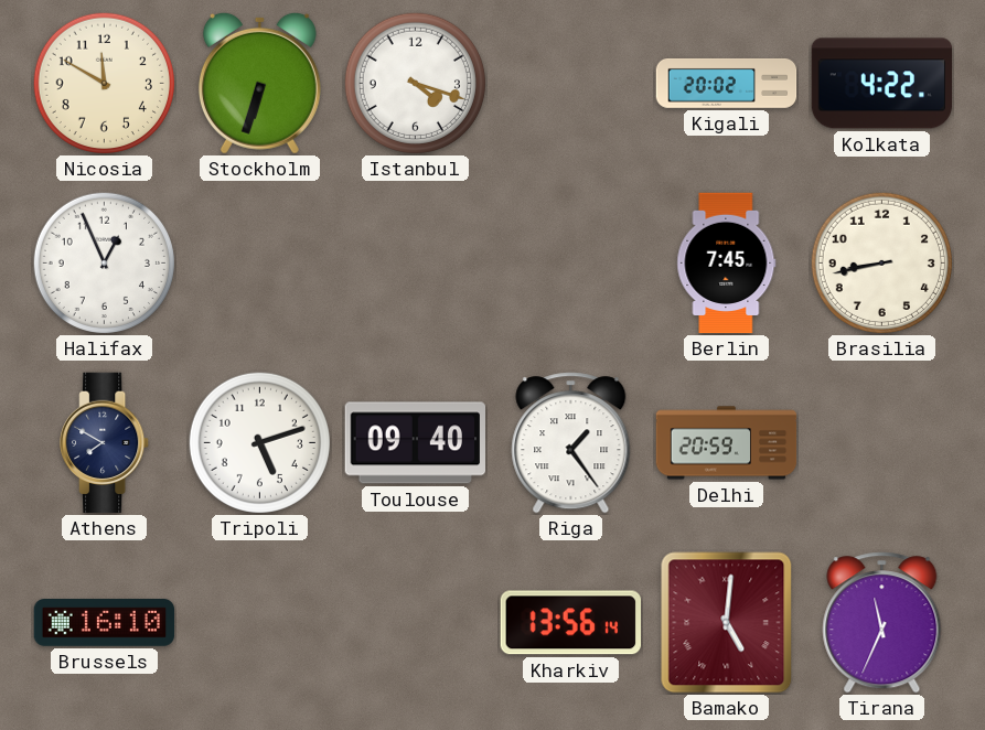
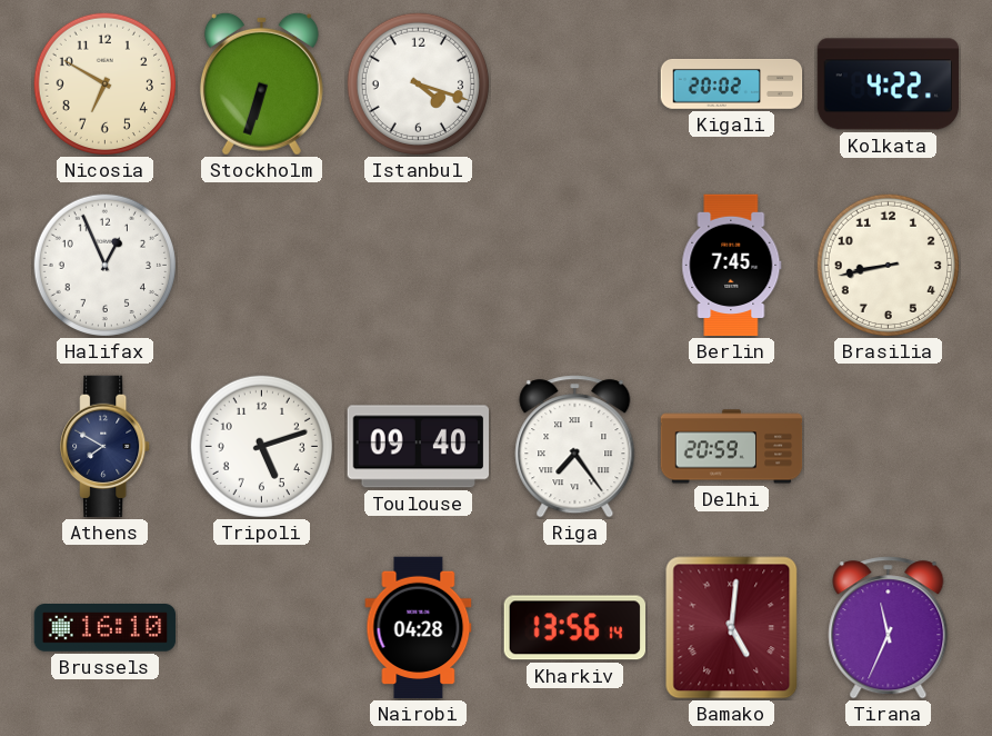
Nicosia: 11:50 -> 6:50 (104, 83)
Riga: 1:24 -> 7:24 (575, 447)
Nairobi: none -> 04:28 (419, 628)
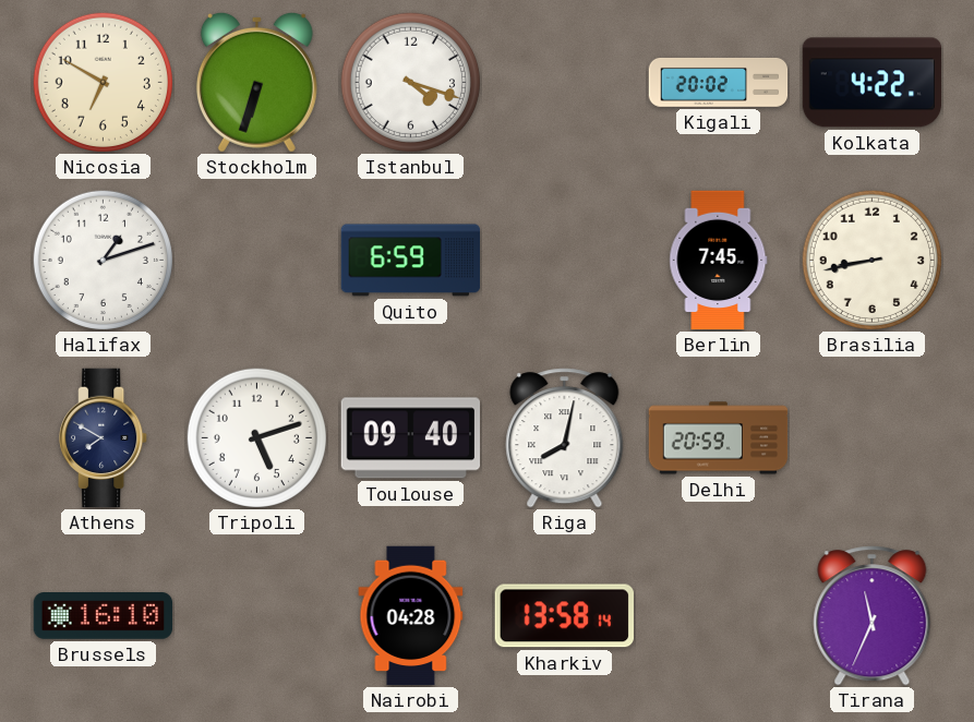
Halifax: 12:56 -> 1:12 (103, 260)
Quito: none -> 6:59 (411, 261)
Riga: 7:24 -> 8:02 (565, 438)
Kharkiv: 13:56 -> 13:58 (564, 616)
Bamako: 5:01 -> none (732, 628)
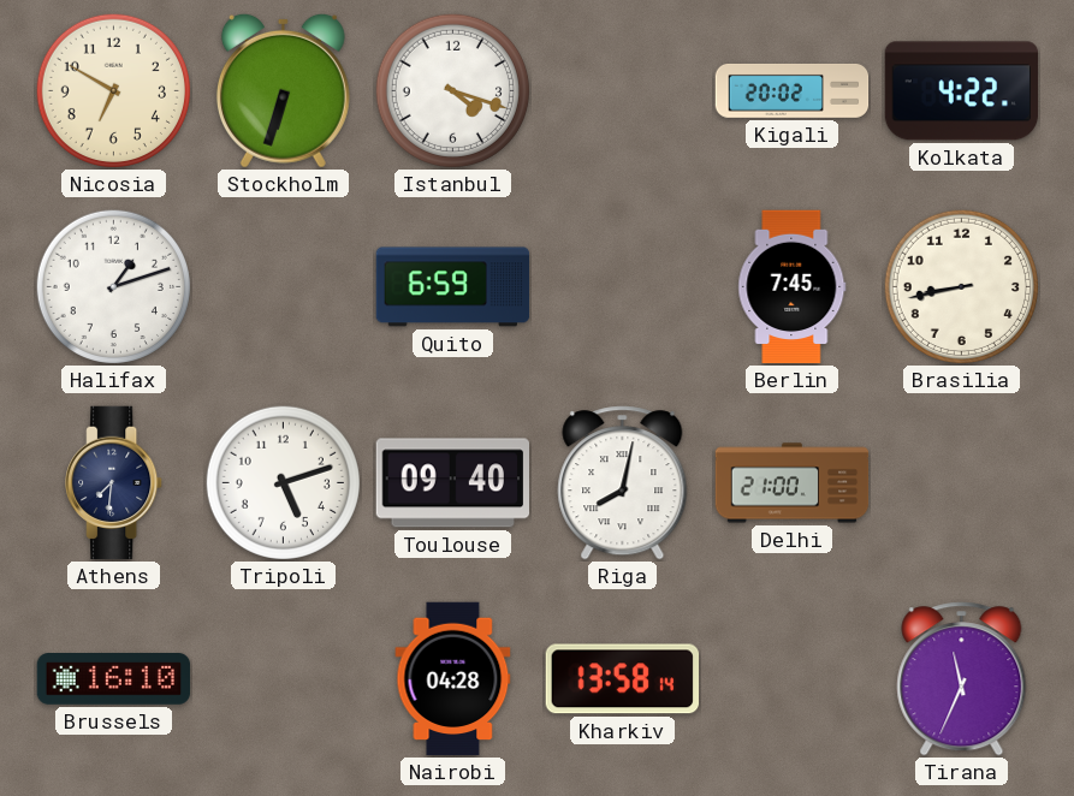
Athens: 7:50 -> 7:31 (114, 483)
Delhi: 20:59 -> 21:00 (793, 483)
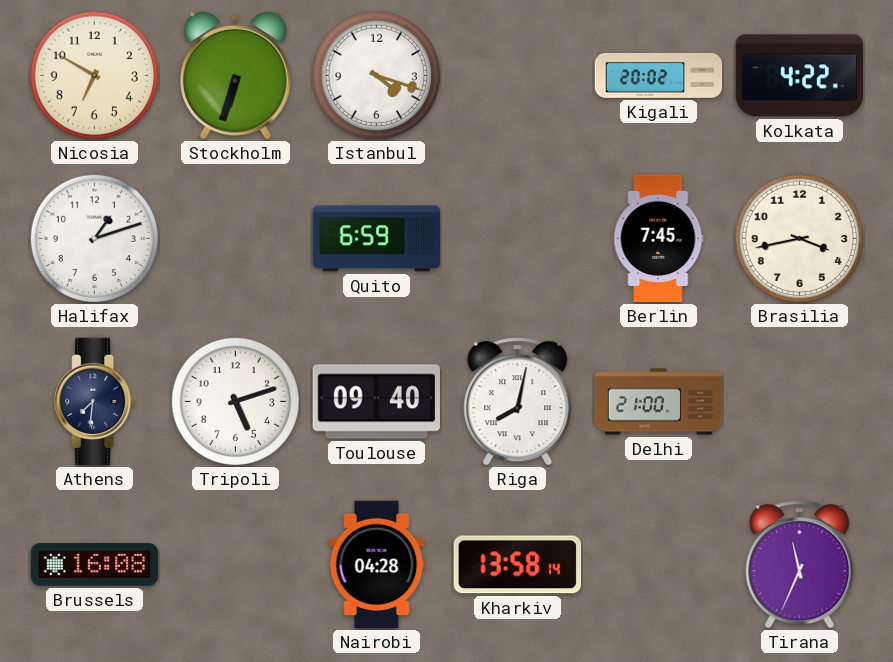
Brasilia: 8:43 -> 3:43 (799, 238)
Brussels: 16:10 -> 16:08 (95, 565)
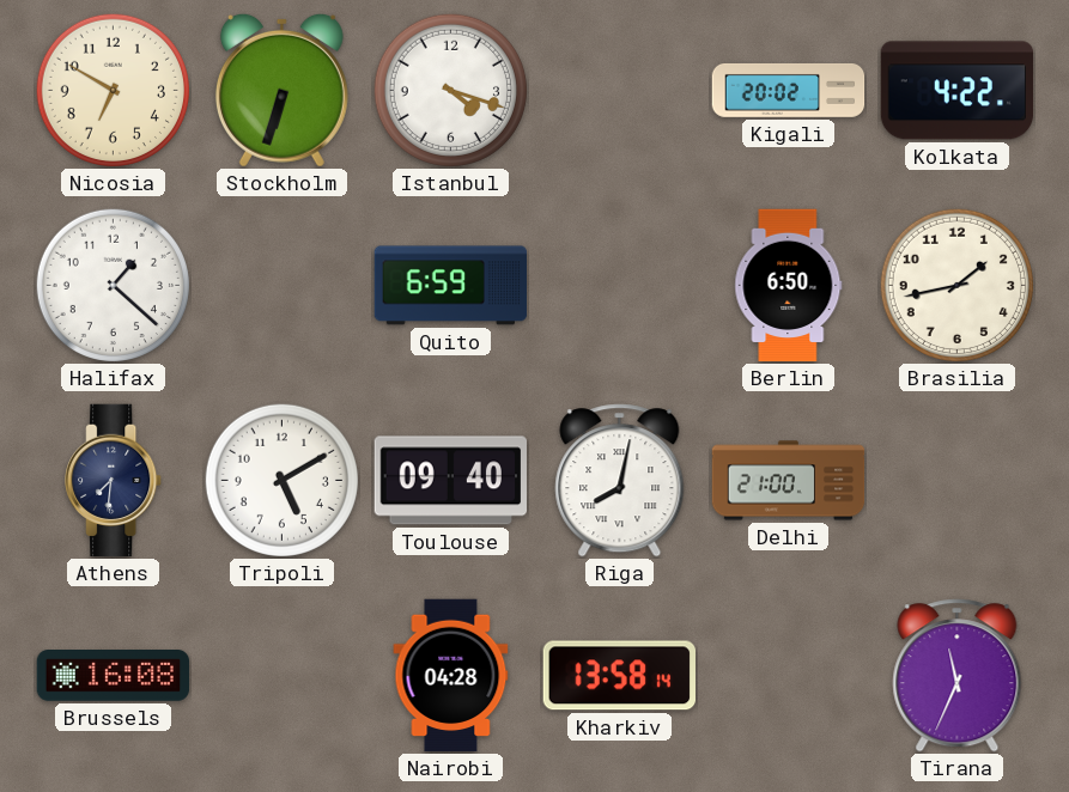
Halifax: 1:12 -> 1:22 (113, 285)
Berlin: 7:45 -> 6:50 (789, 286)
Brasilia: 3:43 -> 1:43 (956, 285)
Tripoli: 5:12 -> 5:10 (281, 480)
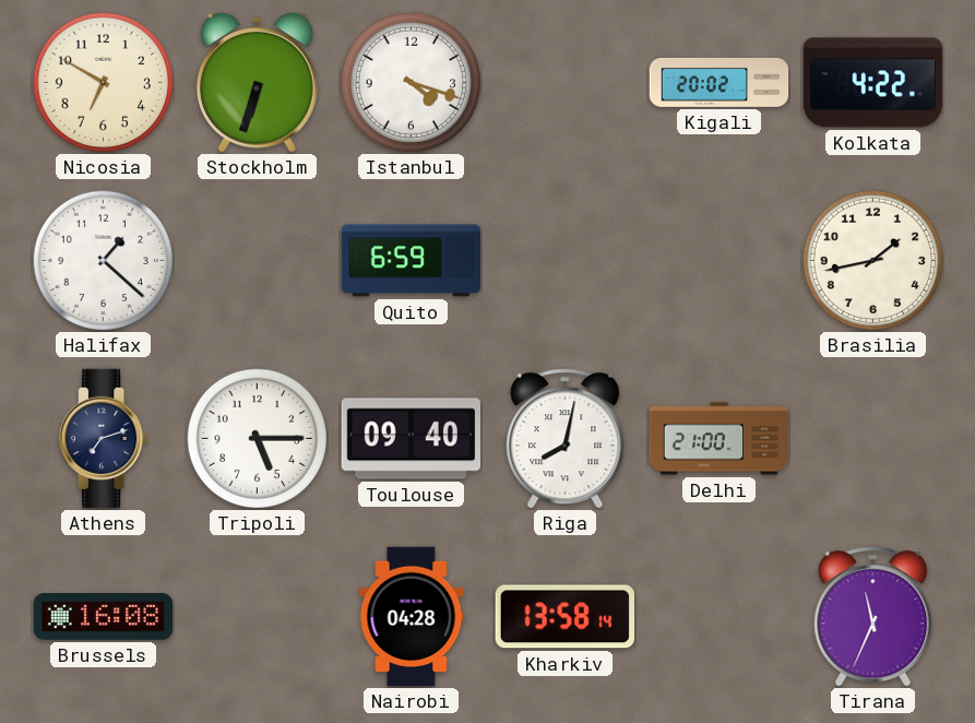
Berlin: 6:50 -> none (789, 286)
Athens: 7:31 -> 7:12 (104, 439)
Tripoli: 5:10 -> 5:15 (257, 438)
